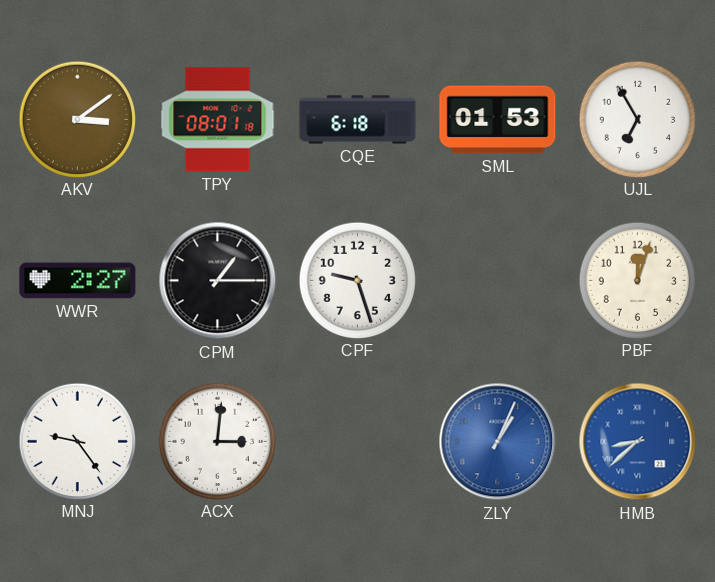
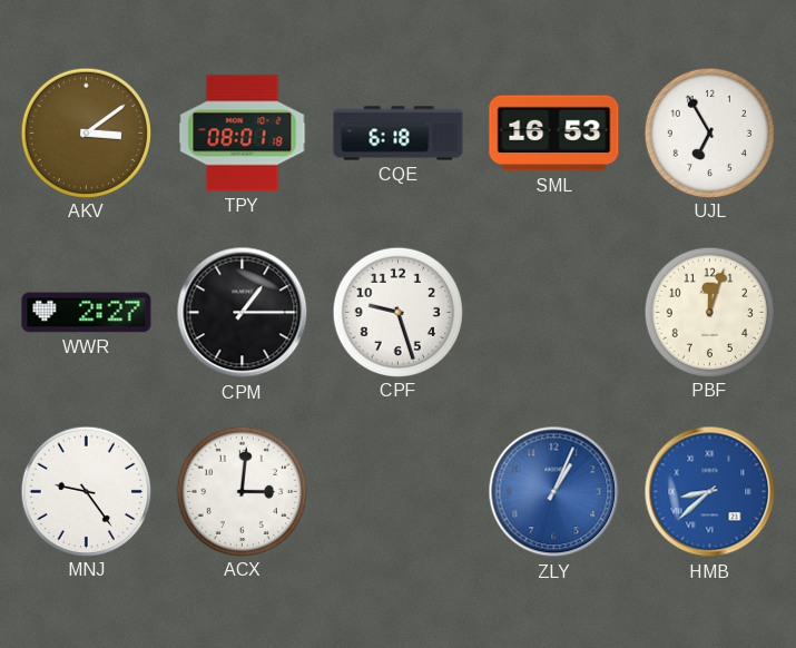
SML: 01:53 -> 16:53 (554, 134)
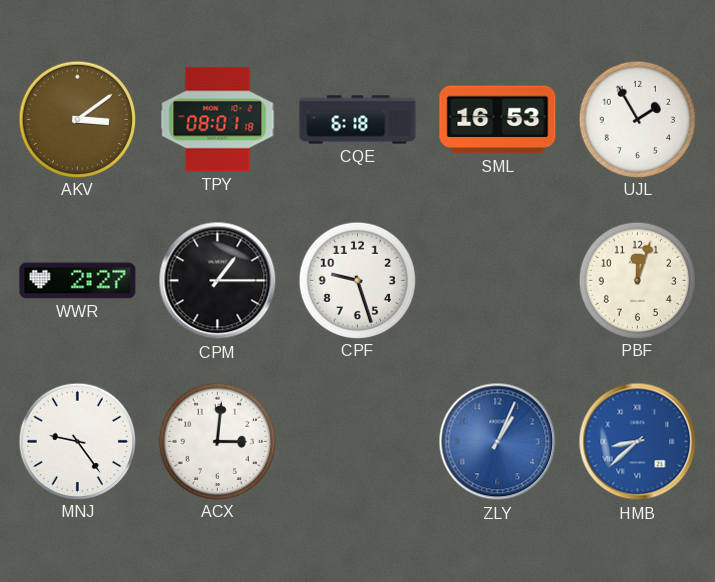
UJL: 6:55 -> 1:55 (637, 119)
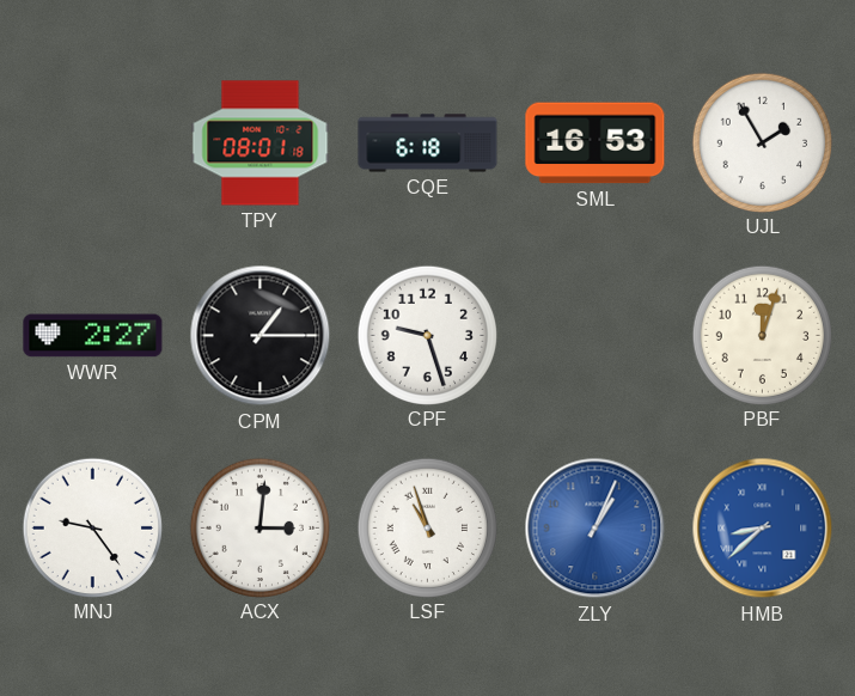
AKV: 3:09 -> none (77, 119)
LSF: none -> 10:57 (427, 527)
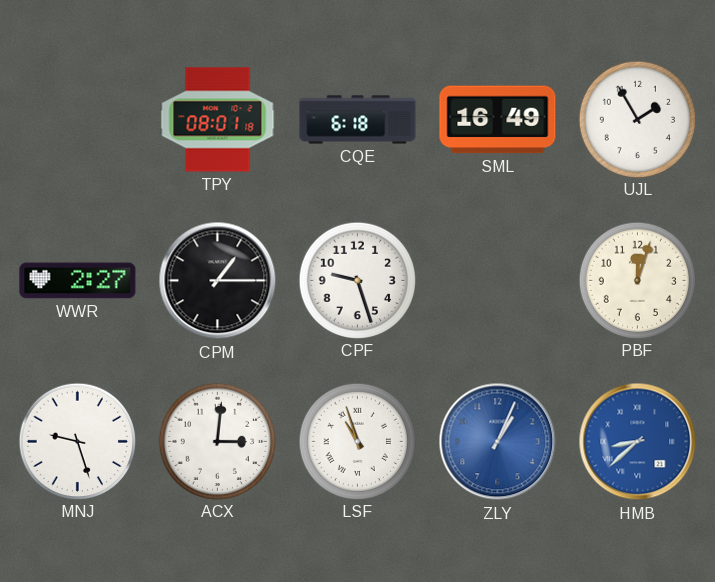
SML: 16:53 -> 16:49 (498, 120)
MNJ: 9:24 -> 9:27 (77, 441)
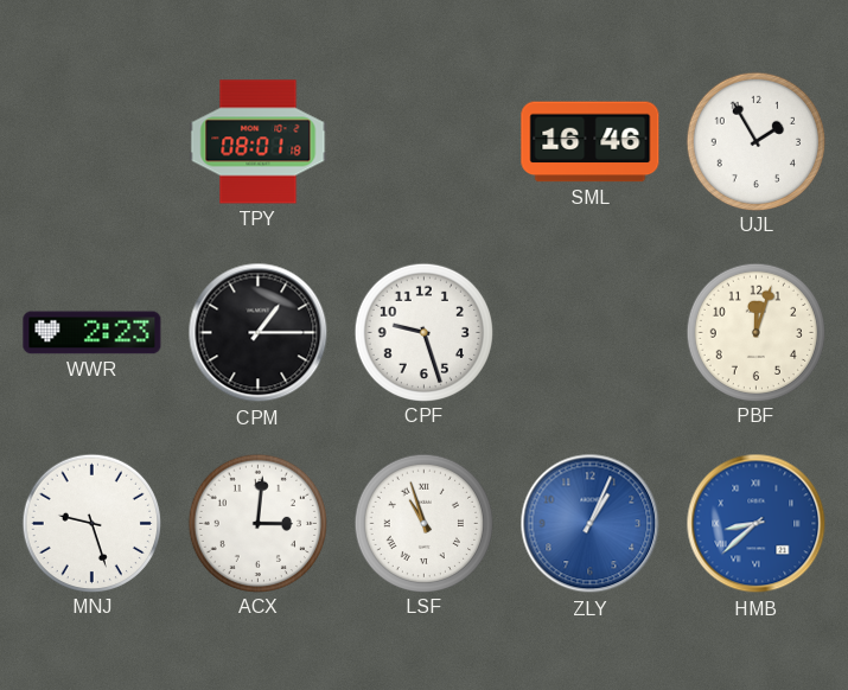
CQE: 6:18 -> none (358, 120)
SML: 16:49 -> 16:46 (591, 142)
WWR: 2:27 -> 2:23 (93, 333)
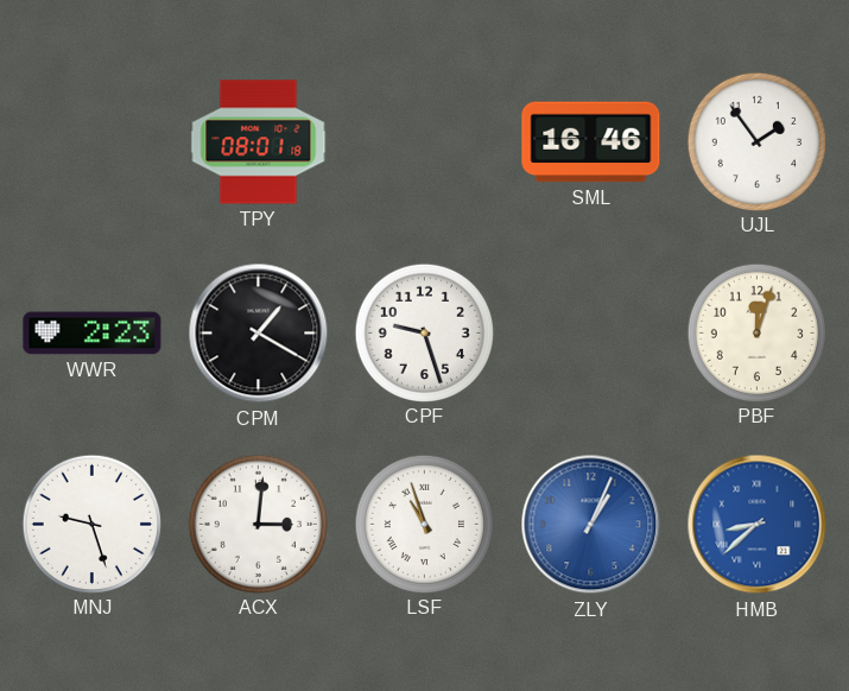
UJL: 1:55 -> 1:54 (756, 141)
CPM: 1:15 -> 1:20 (259, 334)
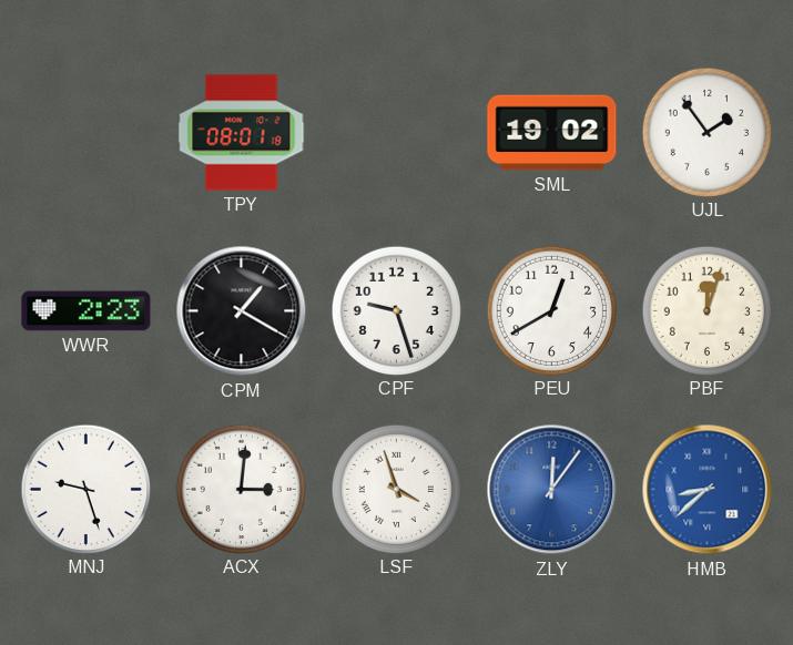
SML: 16:46 -> 19:02 (552, 133)
PEU: none -> 12:40 (551, 310)
LSF: 10:57 -> 3:57 (396, 489)
ZLY: 1:04 -> 12:06 (552, 490)
